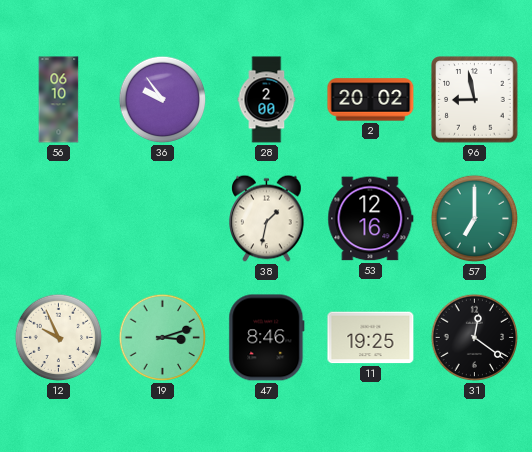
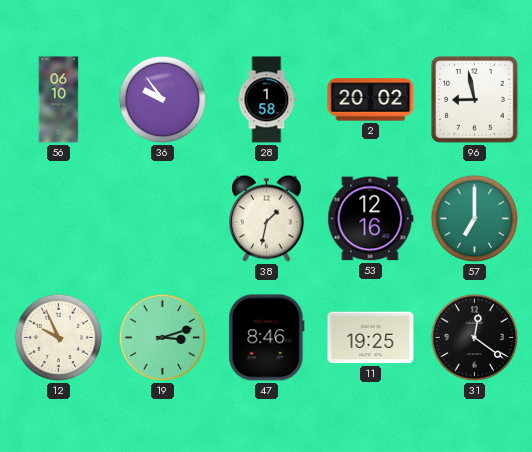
28: 2:00 -> 1:58 (267, 100)
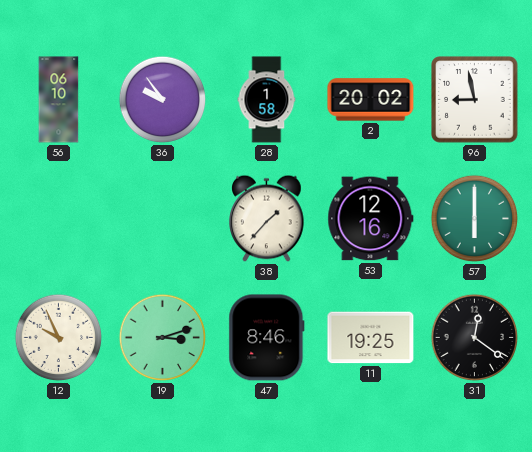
38: 1:32 -> 1:37 (267, 219)
57: 7:00 -> 6:00 (475, 219)
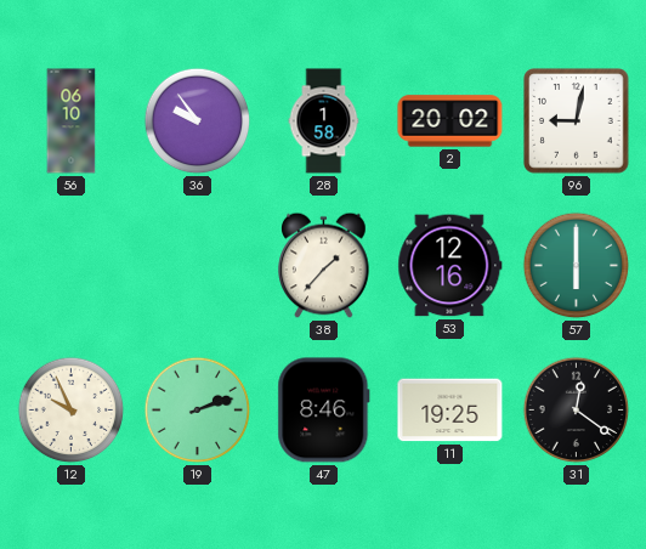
96: 8:58 -> 9:02 (577, 121)
19: 3:12 -> 2:12 (198, 411)
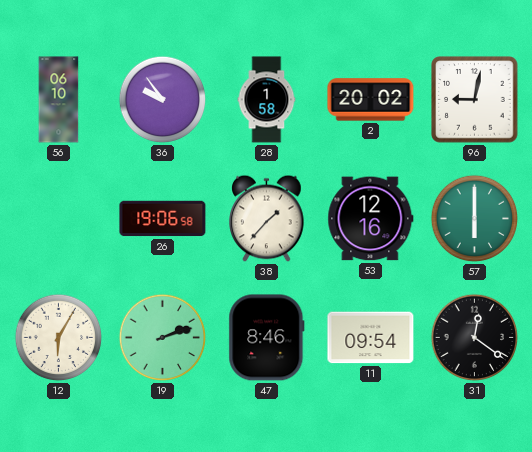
26: none -> 19:06 (163, 219)
12: 9:56 -> 6:05 (59, 338)
11: 19:25 -> 09:54 (371, 338)
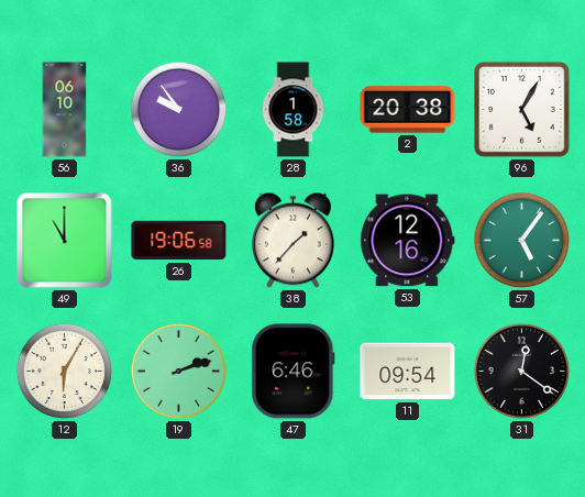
2: 20:02 -> 20:38 (408, 110)
96: 9:02 -> 5:05 (522, 110)
49: none -> 11:00 (65, 241)
57: 6:00 -> 5:06 (522, 241)
47: 8:46 -> 6:46 (294, 372)
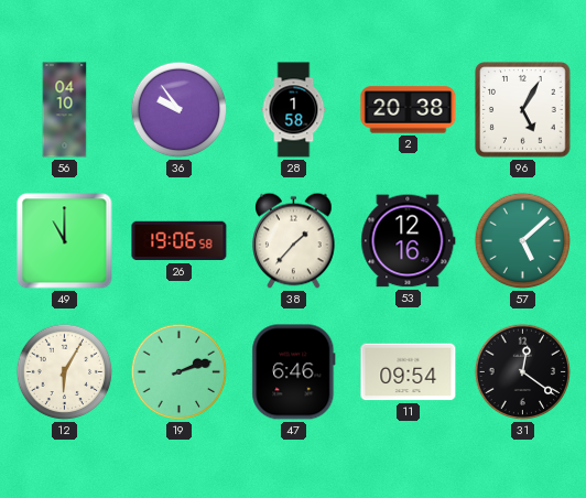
56: 06:10 -> 04:10 (65, 110)
57: 5:06 -> 5:08 (523, 241)
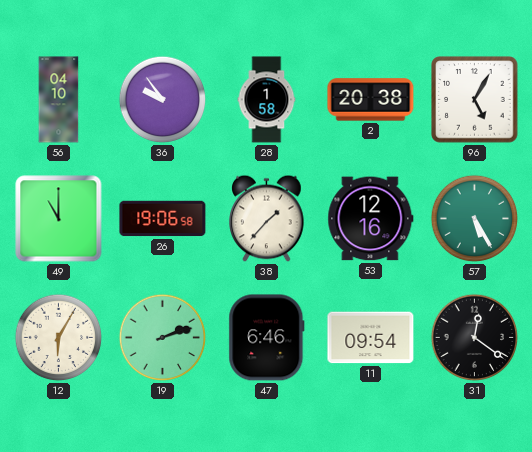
57: 5:08 -> 5:25 (475, 219)
